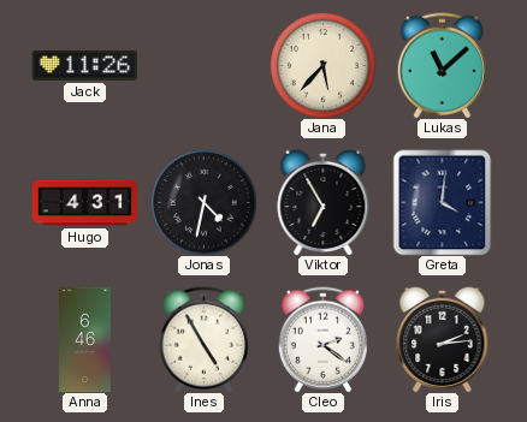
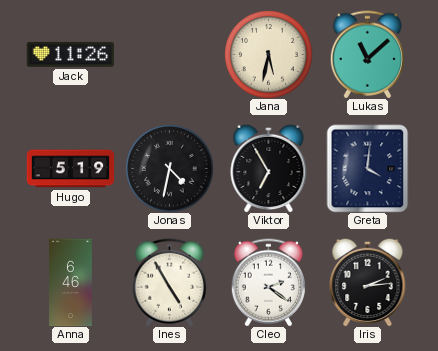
Jana: 5:37 -> 5:32 (268, 54)
Hugo: 4:31 -> 5:19 (70, 169)
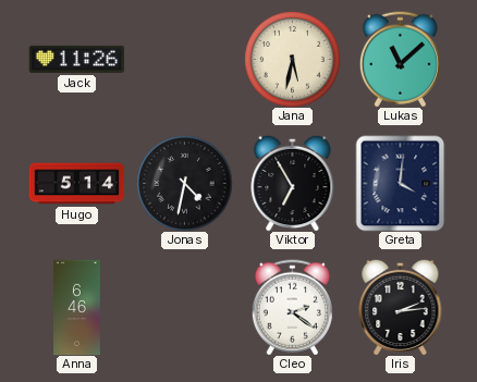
Hugo: 5:19 -> 5:14 (76, 184)
Ines: 4:55 -> none (169, 282)
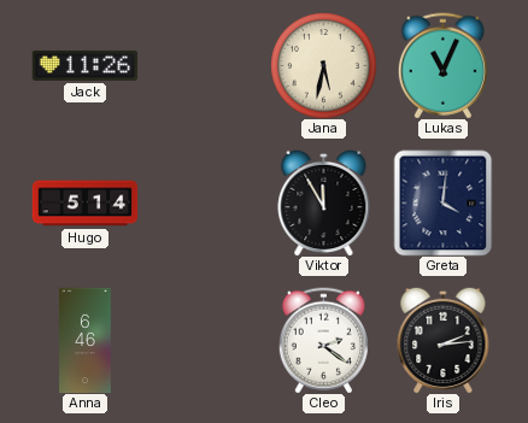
Lukas: 11:08 -> 11:04 (442, 65)
Jonas: 4:32 -> none (184, 183)
Viktor: 6:55 -> 11:55 (324, 202)
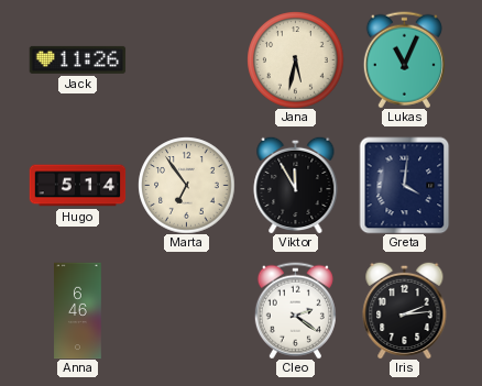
Marta: none -> 6:54 (186, 185)
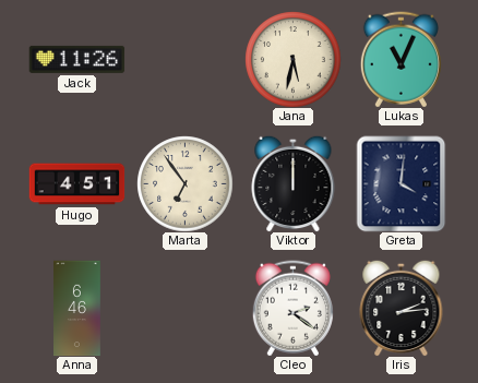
Hugo: 5:14 -> 4:51 (76, 184)
Viktor: 11:55 -> 12:00 (294, 183)
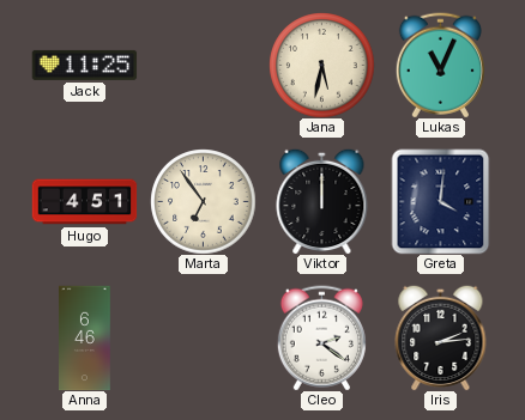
Jack: 11:26 -> 11:25 (84, 65)
